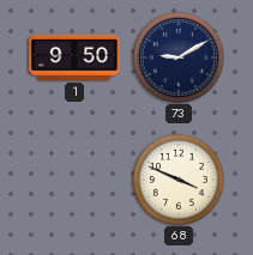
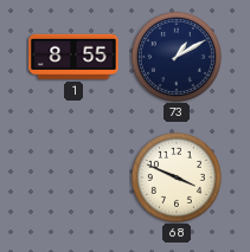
1: 9:50 -> 8:55 (73, 57)
73: 9:10 -> 1:10 (177, 57)
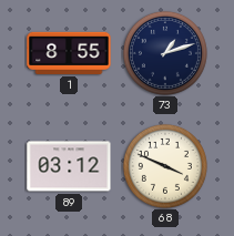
73: 1:10 -> 1:12 (165, 53)
89: none -> 03:12 (69, 166)
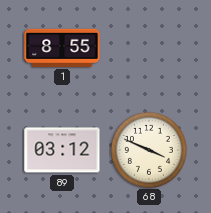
73: 1:12 -> none (165, 53)
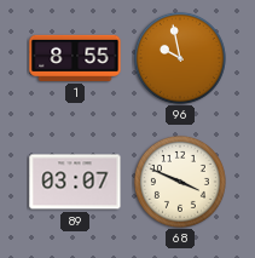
96: none -> 9:58 (180, 58)
89: 03:12 -> 03:07 (75, 182)
